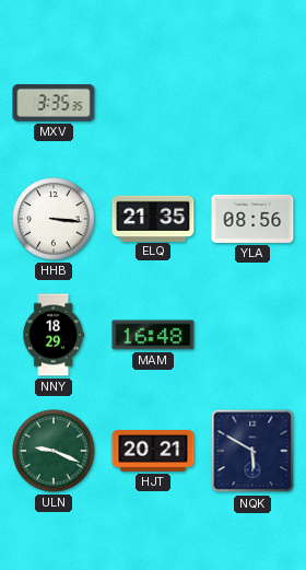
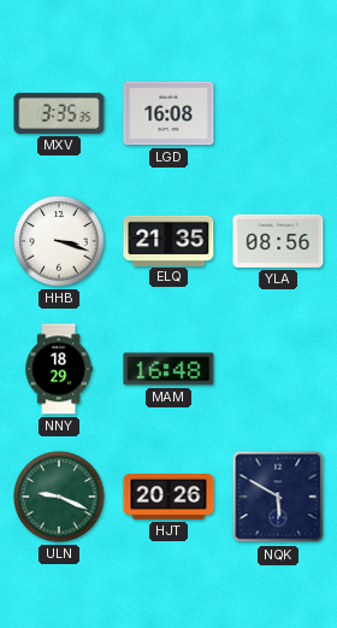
LGD: none -> 16:08 (168, 113)
HHB: 3:16 -> 3:18 (59, 241)
HJT: 20:21 -> 20:26 (168, 498)
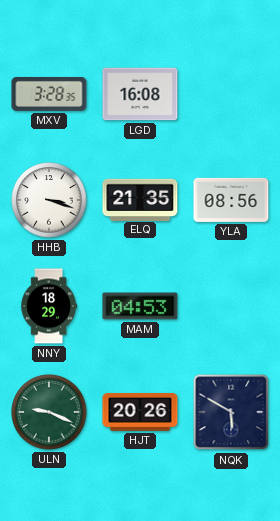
MXV: 3:35 -> 3:28 (49, 94)
MAM: 16:48 -> 04:53 (140, 306)
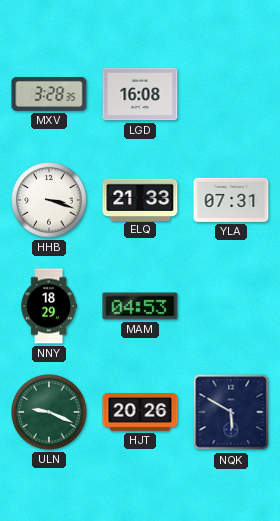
ELQ: 21:35 -> 21:33 (140, 199)
YLA: 08:56 -> 07:31 (231, 200)
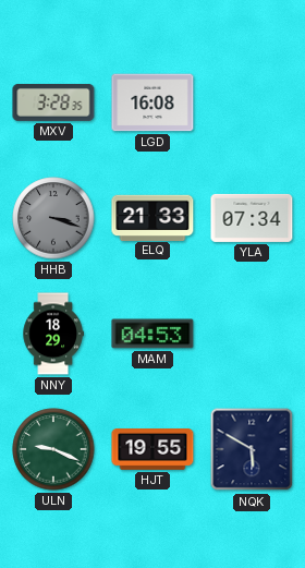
HHB dial: white -> grey (53, 218)
YLA: 07:31 -> 07:34 (252, 218)
HJT: 20:26 -> 19:55 (152, 450)
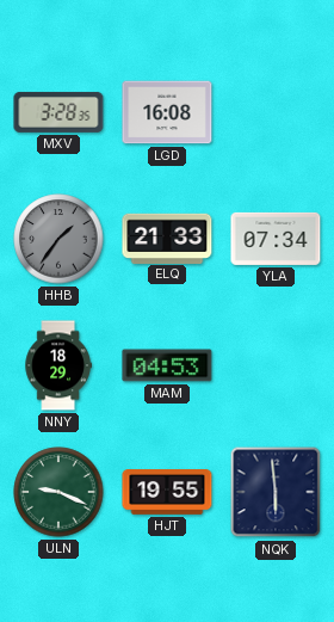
HHB: 3:18 -> 1:36 (58, 239)
NQK: 5:50 -> 5:59 (276, 492)
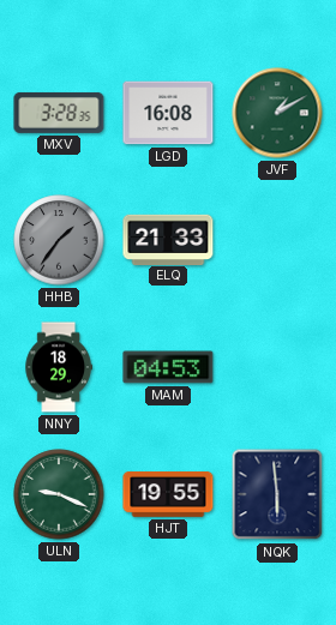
JVF: none -> 1:10 (277, 113)
YLA: 07:34 -> none (276, 239)
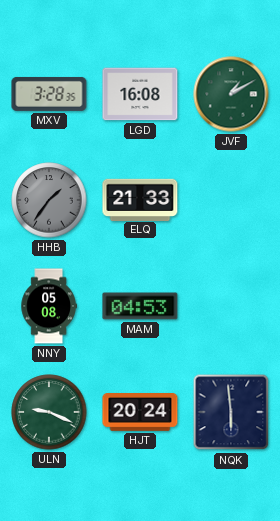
NNY: 18:29 -> 05:08 (49, 306)
HJT: 19:55 -> 20:24 (140, 413)
